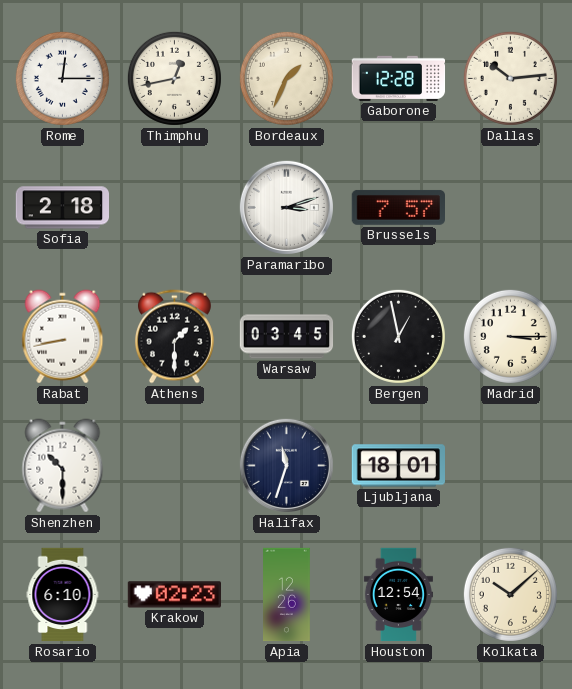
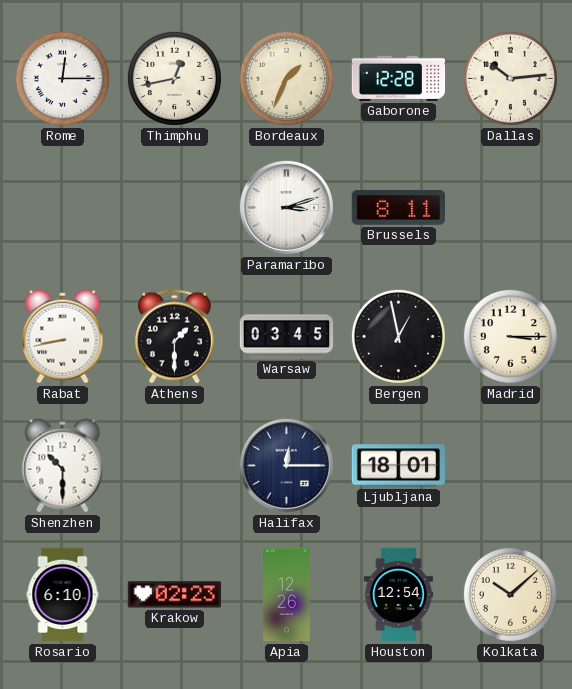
Sofia: 2:18 -> none (62, 208)
Brussels: 7:57 -> 8:11 (398, 207)
Halifax: 11:33 -> 12:15 (286, 465)
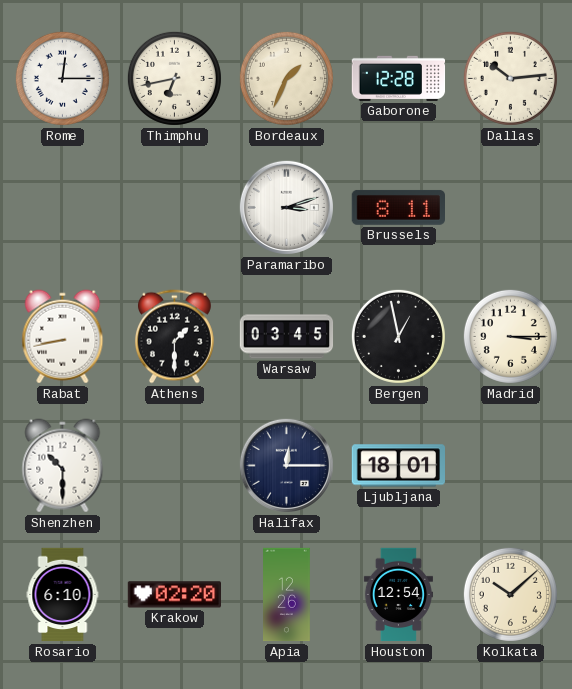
Thimphu: 12:43 -> 6:43 (174, 78)
Krakow: 02:23 -> 02:20 (174, 595)
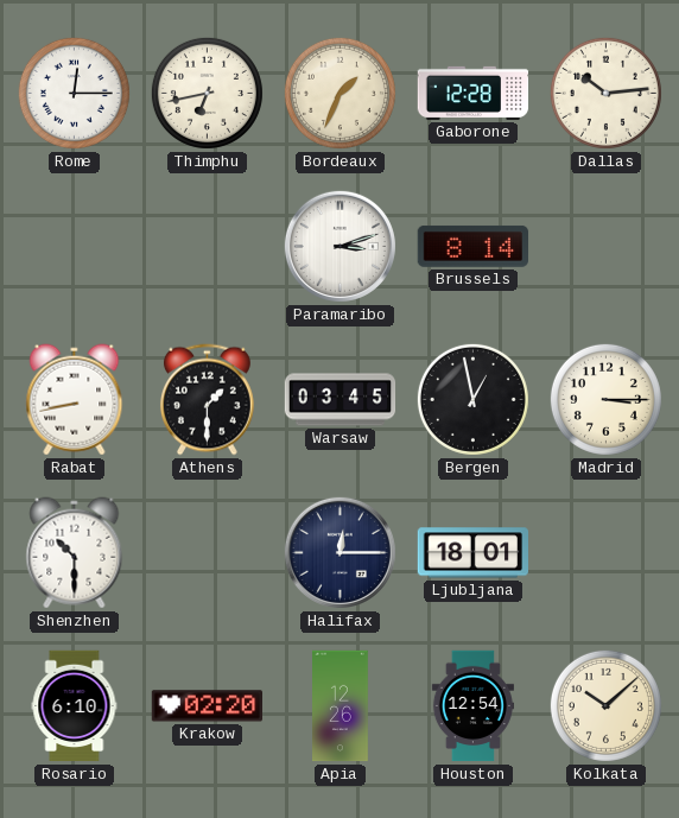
Brussels: 8:11 -> 8:14 (472, 246)
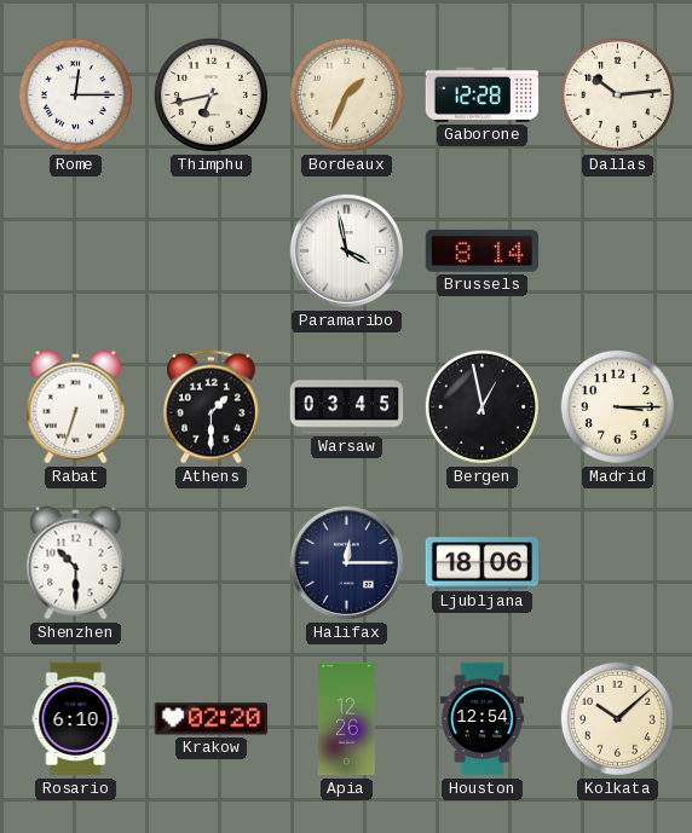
Paramaribo: 3:12 -> 3:58 (346, 250)
Rabat: 8:43 -> 6:33 (76, 407)
Ljubljana: 18:01 -> 18:06 (481, 563)
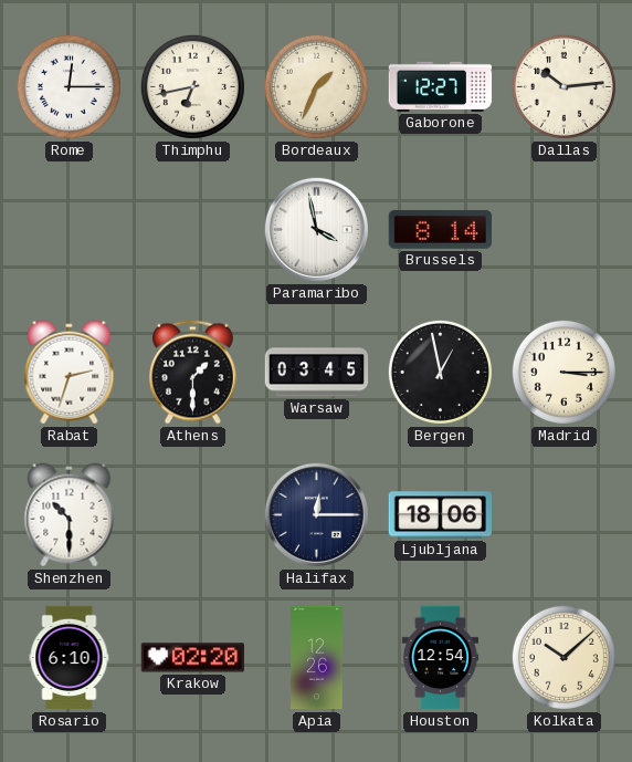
Gaborone: 12:28 -> 12:27 (441, 86)
Rabat: 6:33 -> 2:33 (70, 373)
